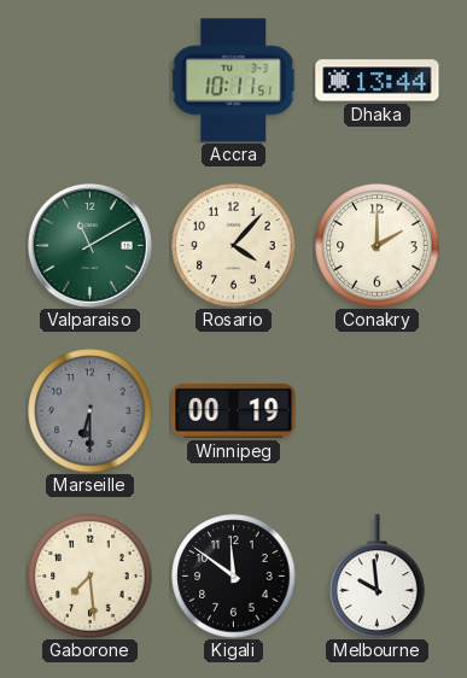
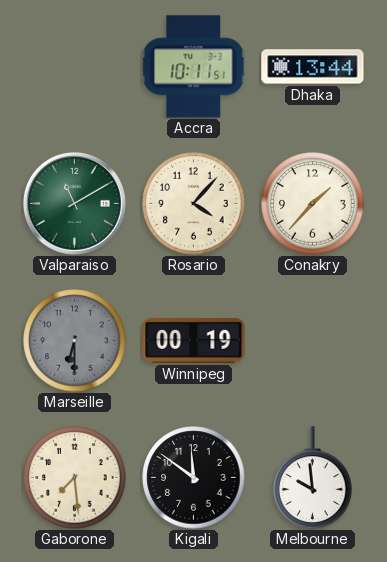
Conakry: 2:00 -> 1:37 (313, 204)
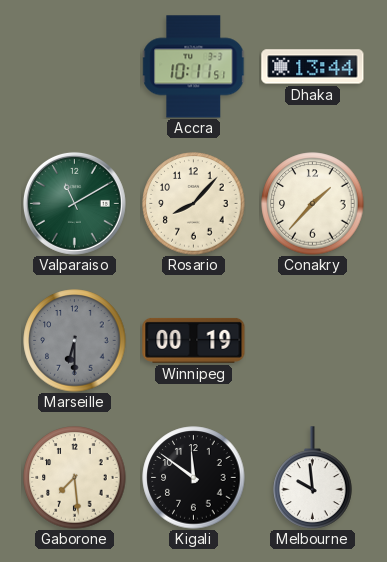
Rosario: 4:07 -> 8:07 (194, 204)
